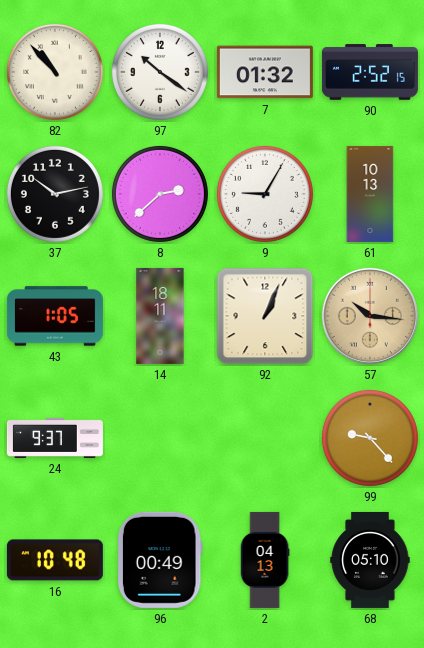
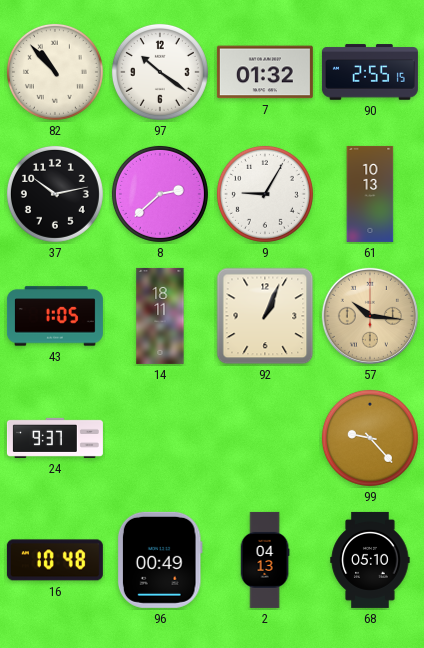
90: 2:52 -> 2:55 (370, 72)
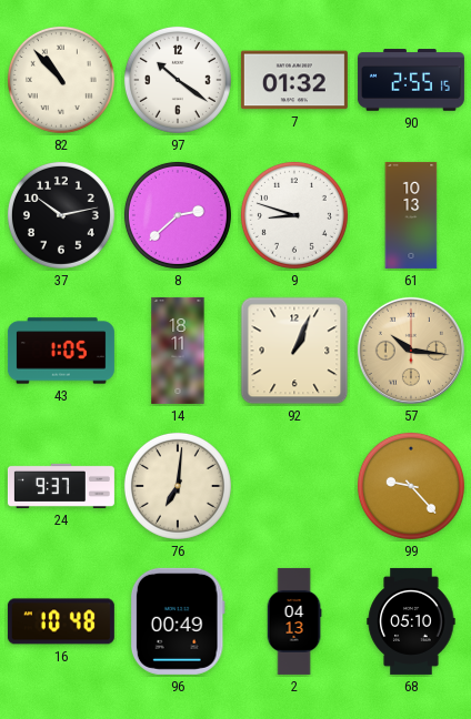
9: 9:05 -> 8:48 (294, 215)
76: none -> 7:01 (178, 486)
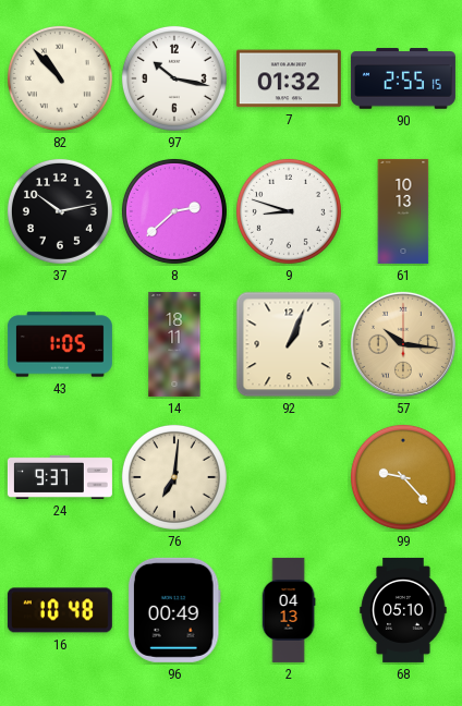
97: 10:21 -> 10:17 (174, 78)
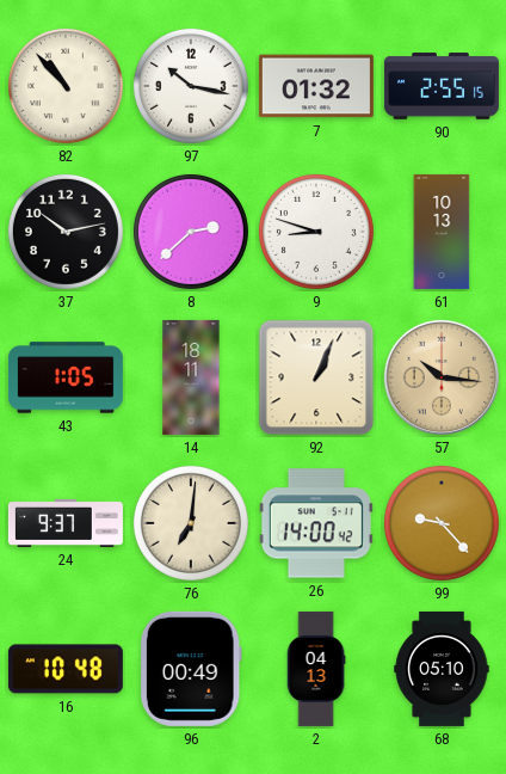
26: none -> 14:00 (316, 523)
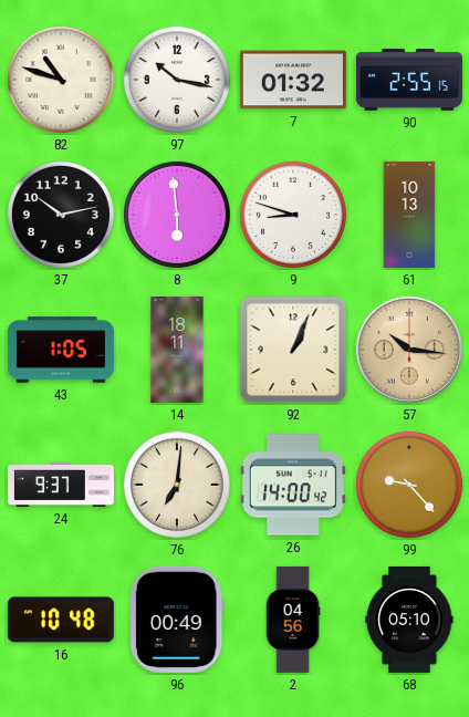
82: 10:53 -> 10:48 (61, 80)
8: 2:38 -> 5:59 (177, 215)
2: 04:13 -> 04:56 (293, 620)
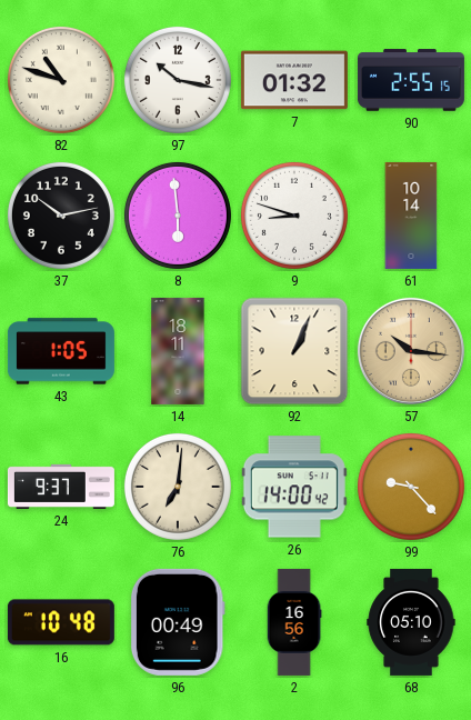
61: 10:13 -> 10:14 (411, 216)
2: 04:56 -> 16:56 (294, 622)
